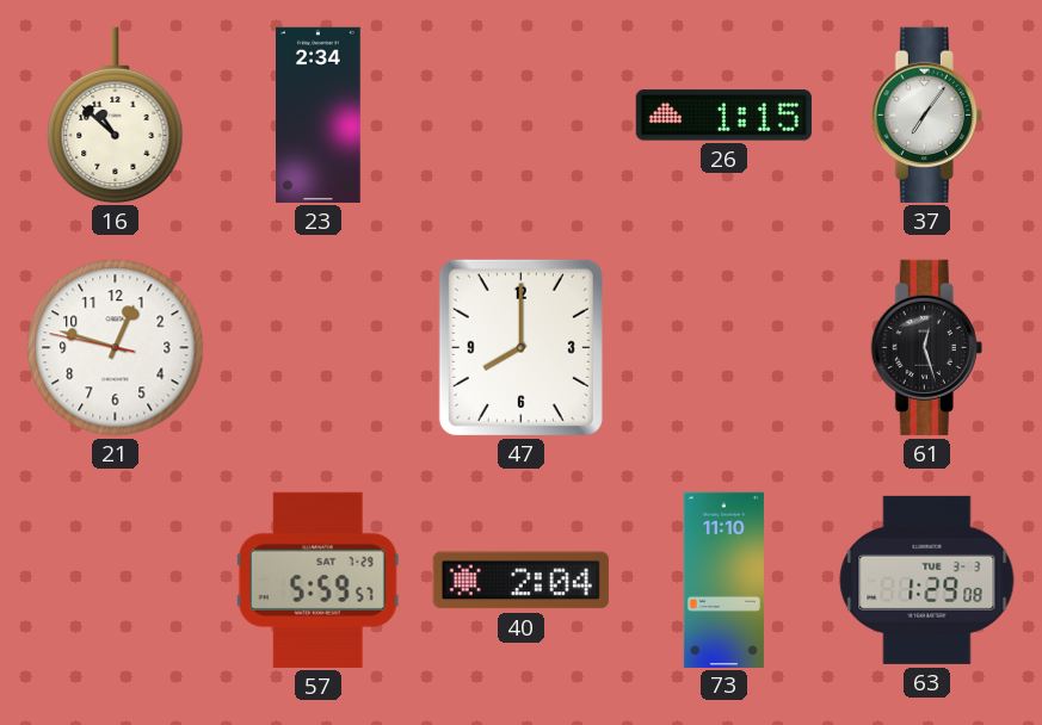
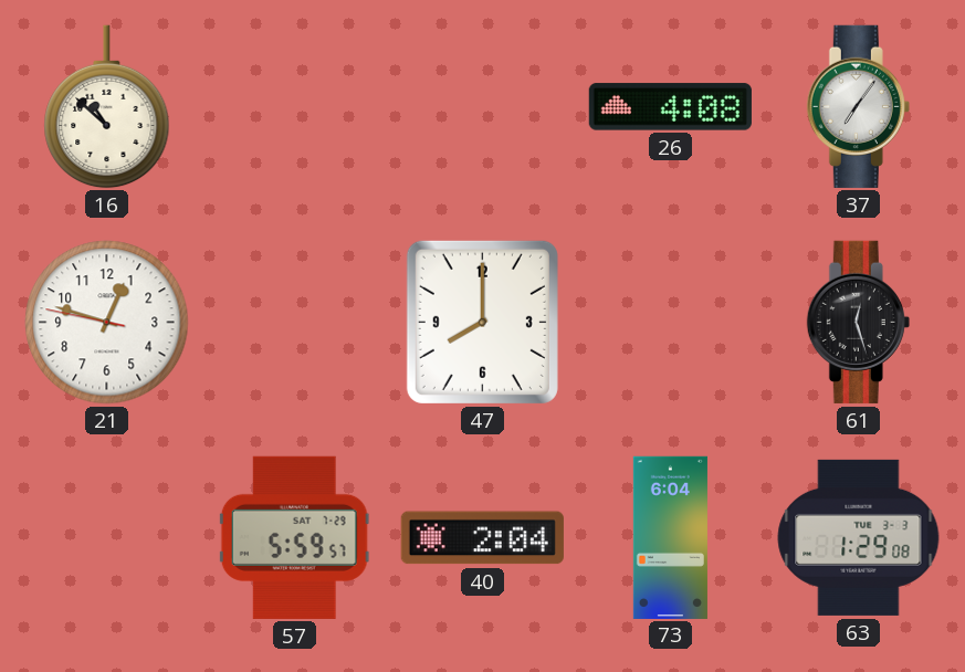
23: 2:34 -> none (319, 114)
26: 1:15 -> 4:08 (670, 107)
73: 11:10 -> 6:04 (670, 537)
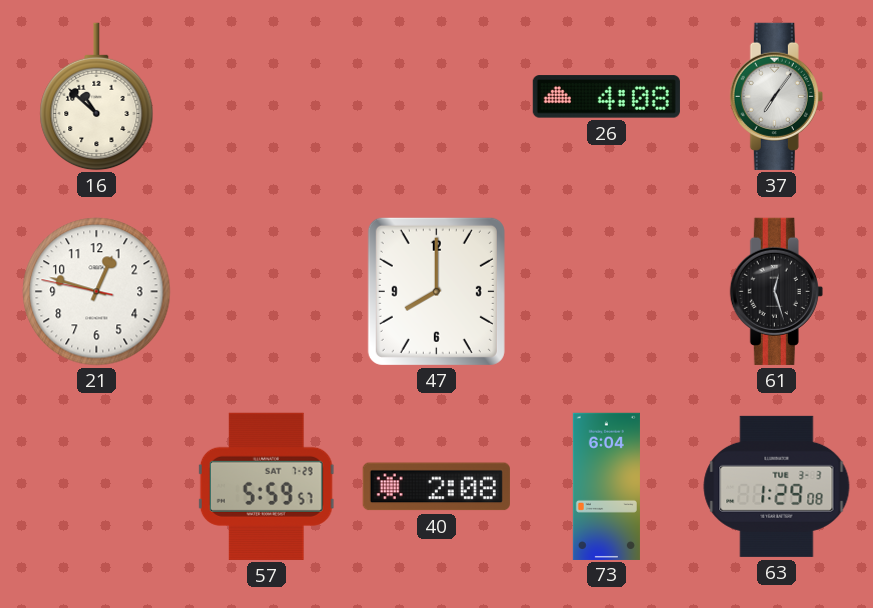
40: 2:04 -> 2:08 (436, 487)
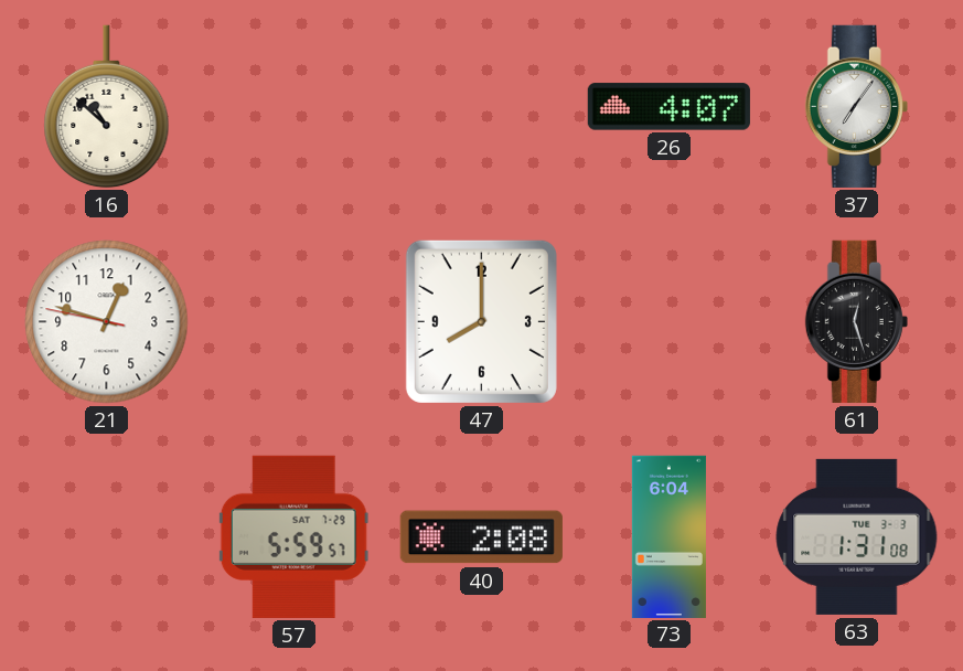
26: 4:08 -> 4:07 (668, 107)
63: 1:29 -> 1:31 (857, 536)
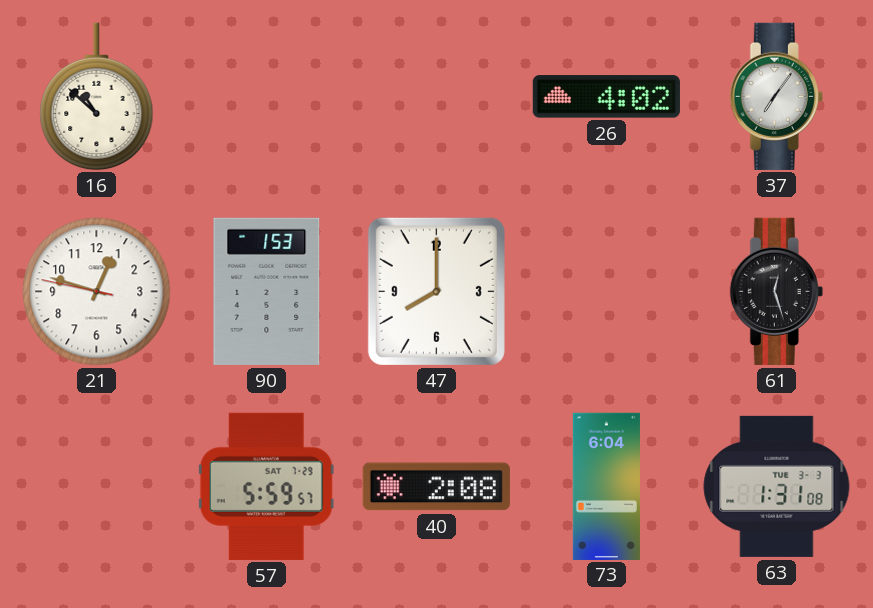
26: 4:07 -> 4:02 (606, 97)
90: none -> 1:53 (267, 291)
